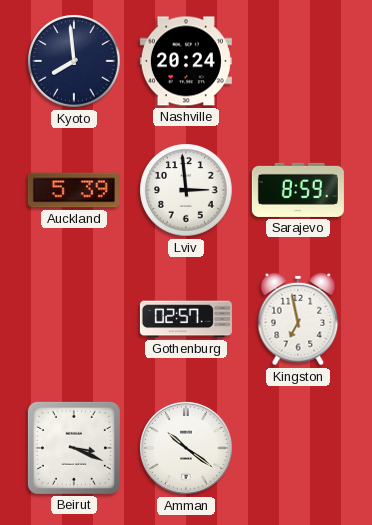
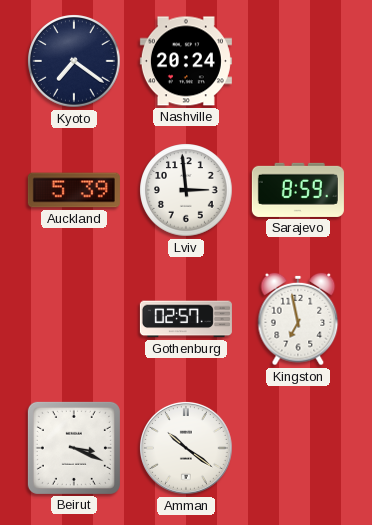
Kyoto: 7:59 -> 7:21 (74, 61)
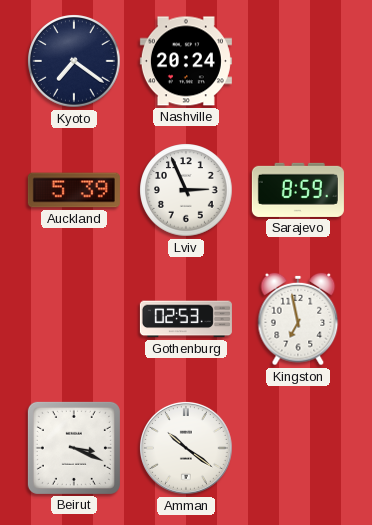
Lviv: 2:59 -> 2:56 (186, 190)
Gothenburg: 02:57 -> 02:53 (186, 319)
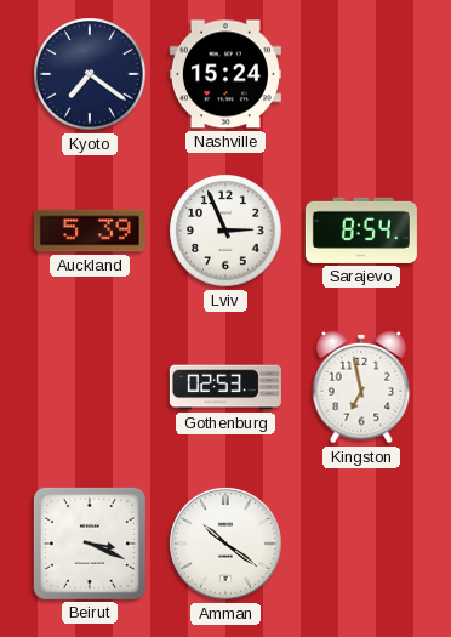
Nashville: 20:24 -> 15:24 (225, 74)
Sarajevo: 8:59 -> 8:54 (361, 231)
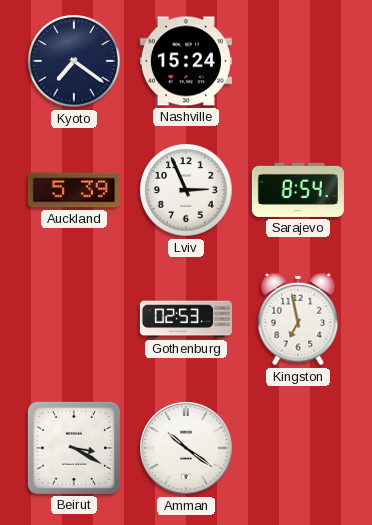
Beirut: 3:19 -> 3:20 (74, 448)
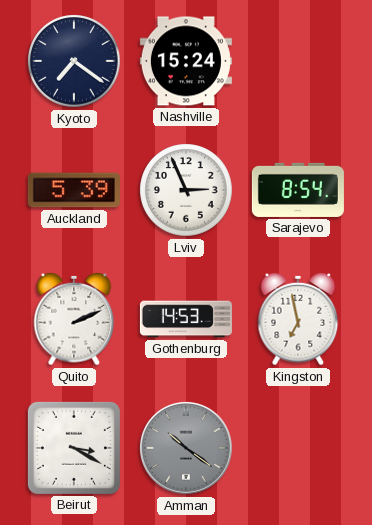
Quito: none -> 2:11 (74, 319)
Gothenburg: 02:53 -> 14:53 (186, 319)
Amman dial: white -> grey (187, 449)
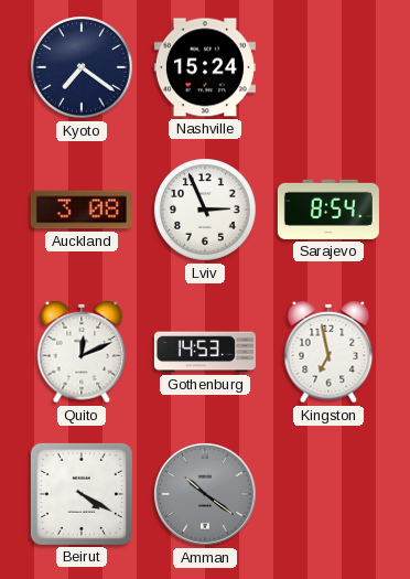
Auckland: 5:39 -> 3:08 (82, 210)
Quito: 2:11 -> 12:11 (82, 352)
Beirut: 3:20 -> 4:20 (82, 494)
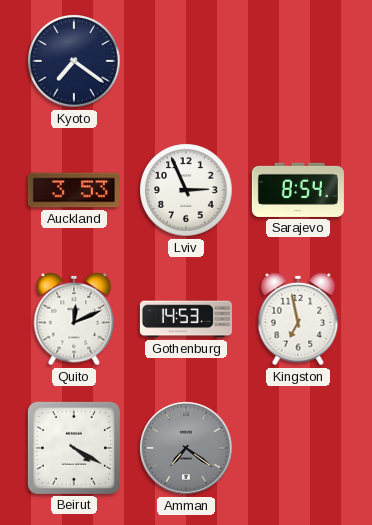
Nashville: 15:24 -> none (205, 67)
Auckland: 3:08 -> 3:53 (74, 190)
Amman: 10:21 -> 7:21 (187, 449)
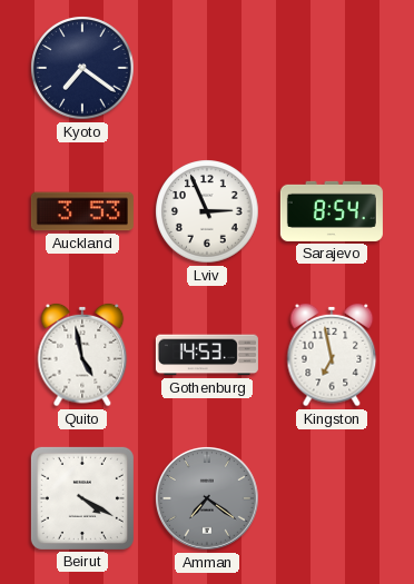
Quito: 12:11 -> 4:58 (82, 355)
